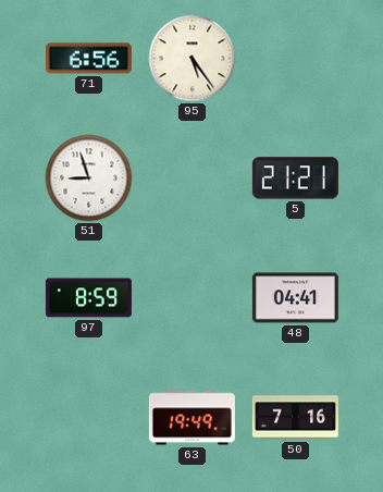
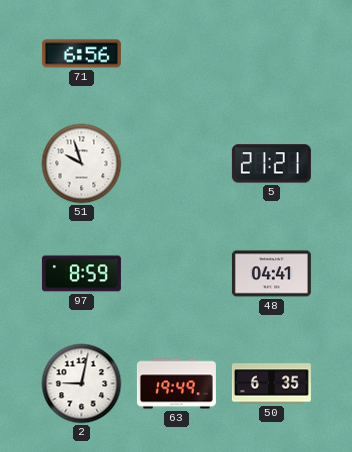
95: 5:24 -> none (193, 59)
51: 8:57 -> 9:57 (82, 164)
2: none -> 9:02 (82, 384)
50: 7:16 -> 6:35 (271, 384)
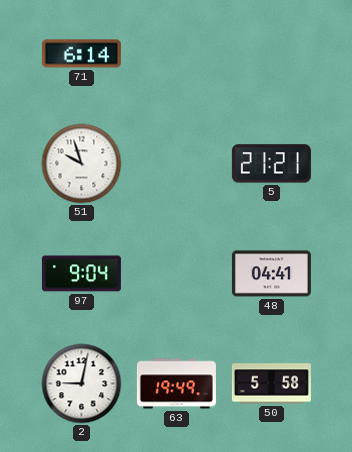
71: 6:56 -> 6:14 (81, 54)
97: 8:59 -> 9:04 (81, 274)
50: 6:35 -> 5:58 (271, 384)
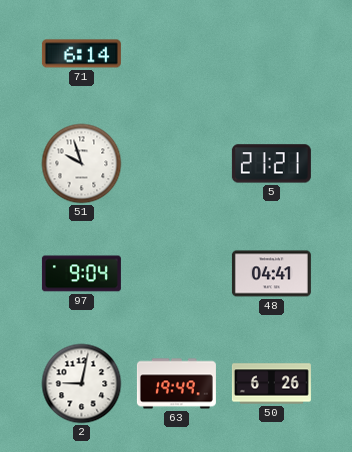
50: 5:58 -> 6:26 (271, 384)
